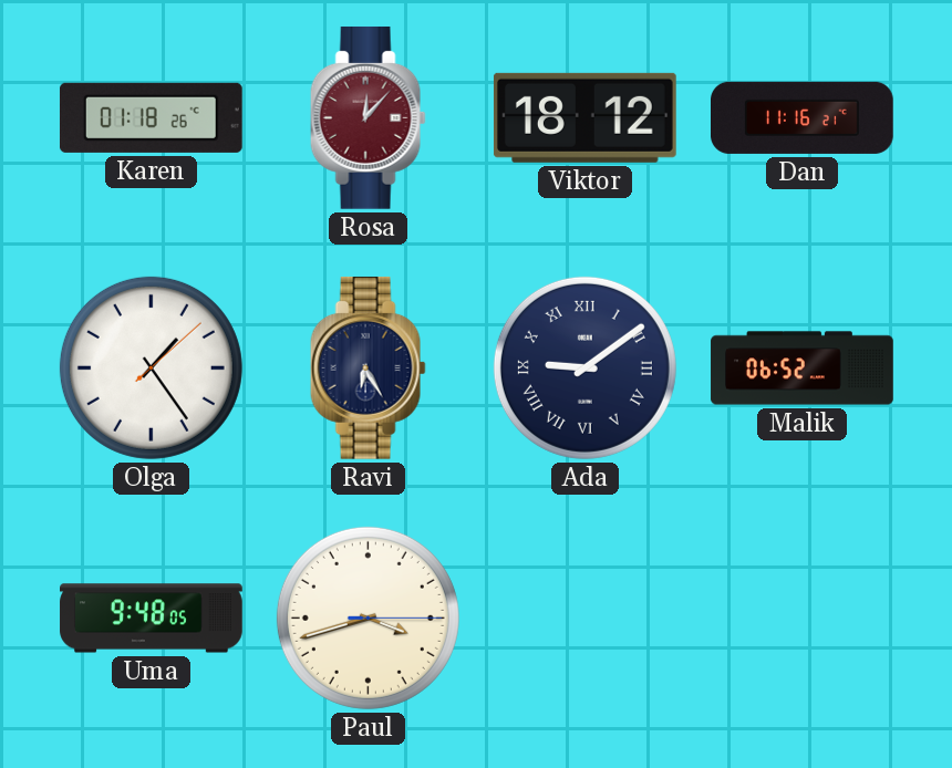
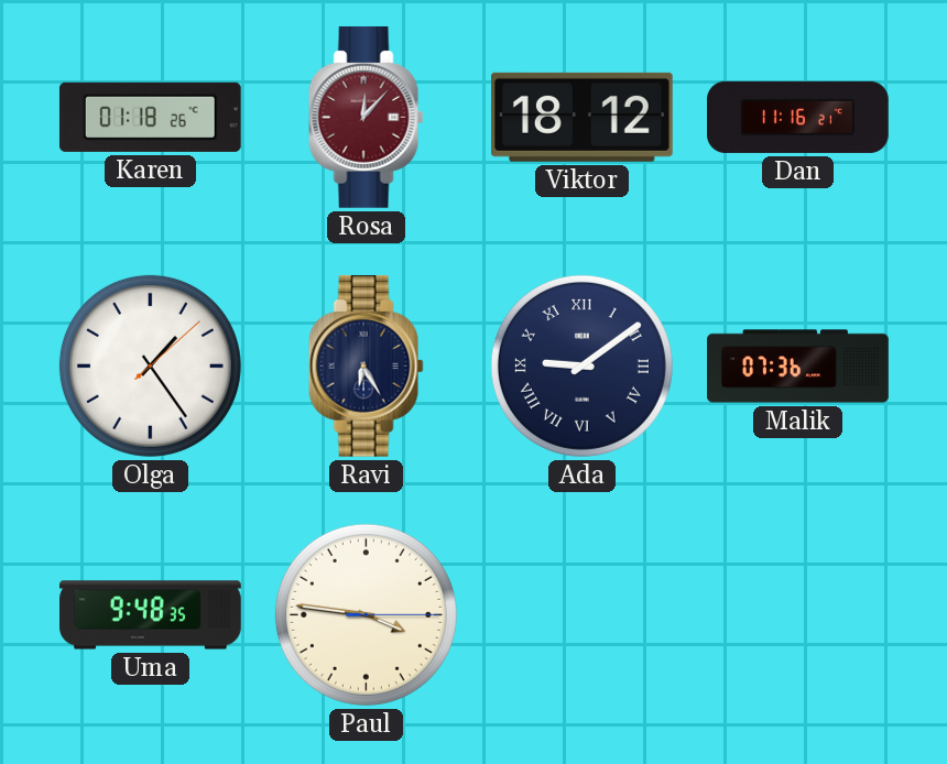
Malik: 06:52 -> 07:36 (798, 367)
Uma: 9:48:05 -> 9:48:35 (151, 615)
Paul: 3:42 -> 3:46 (366, 614)
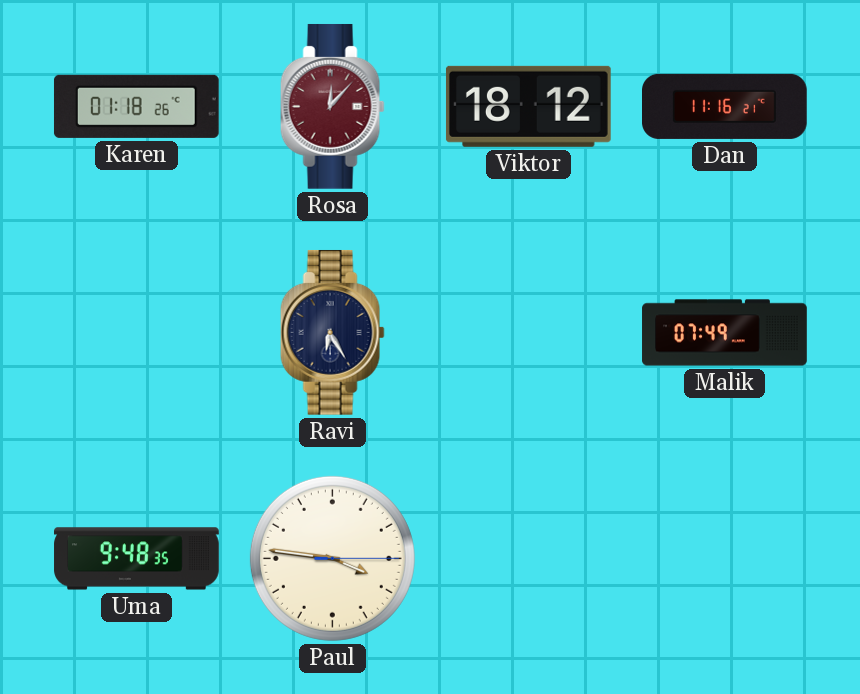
Olga: 1:24 -> none (150, 365)
Ada: 9:09 -> none (581, 365)
Malik: 07:36 -> 07:49 (725, 333)
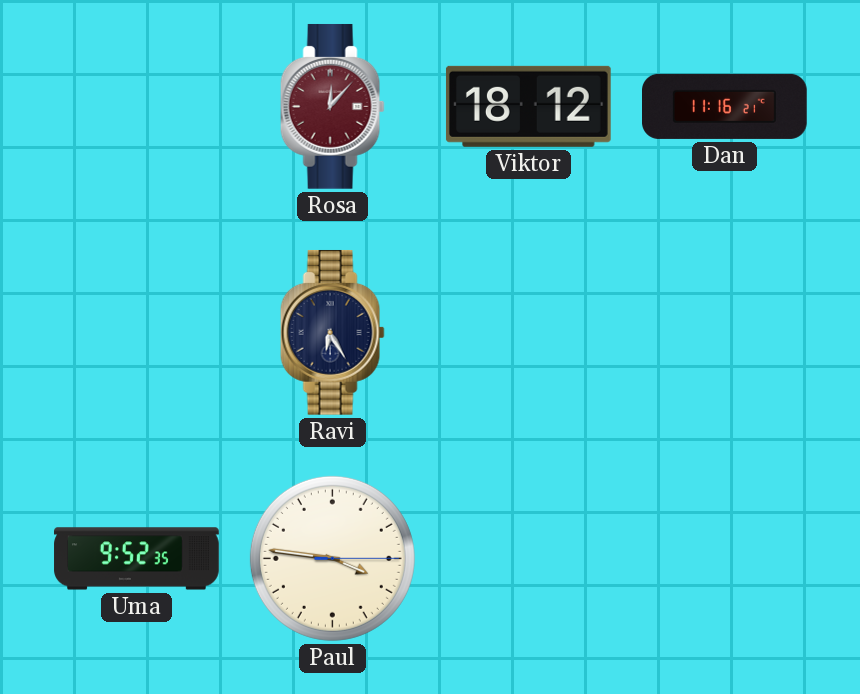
Karen: 01:18 -> none (136, 106)
Malik: 07:49 -> none (725, 333)
Uma: 9:48 -> 9:52 (137, 559)
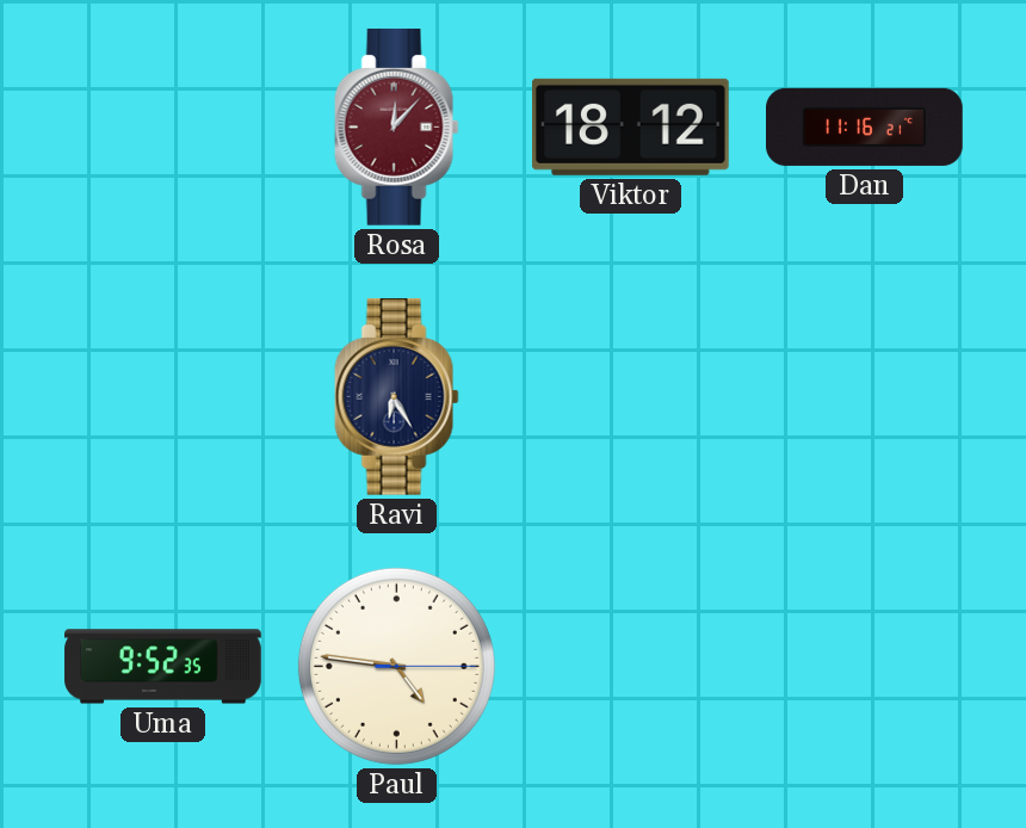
Paul: 3:46 -> 4:46 (396, 666)
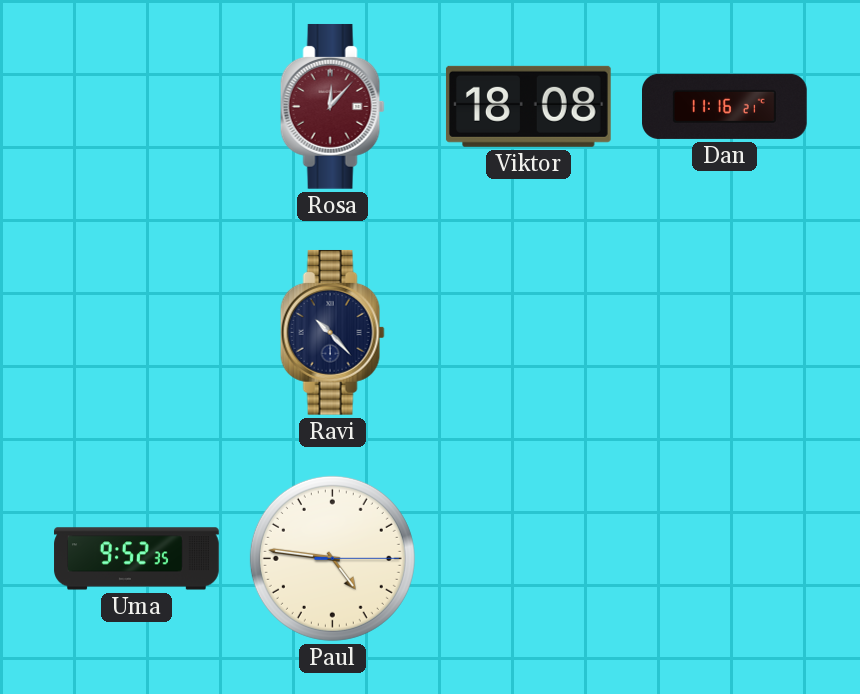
Viktor: 18:12 -> 18:08 (528, 106)
Ravi: 6:25 -> 10:23 (332, 332)
